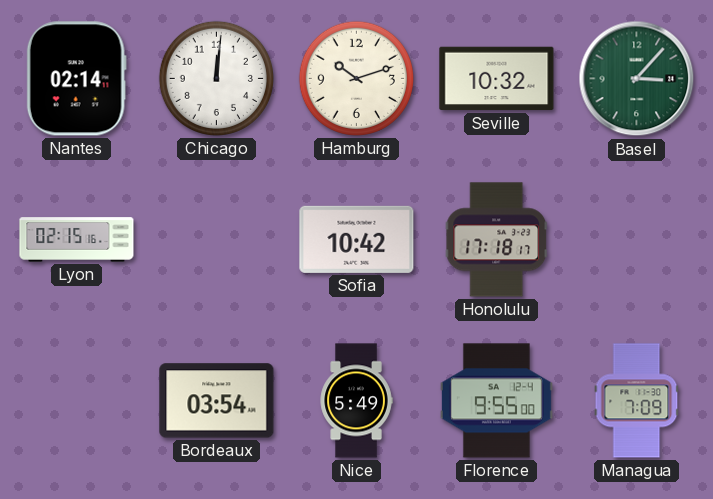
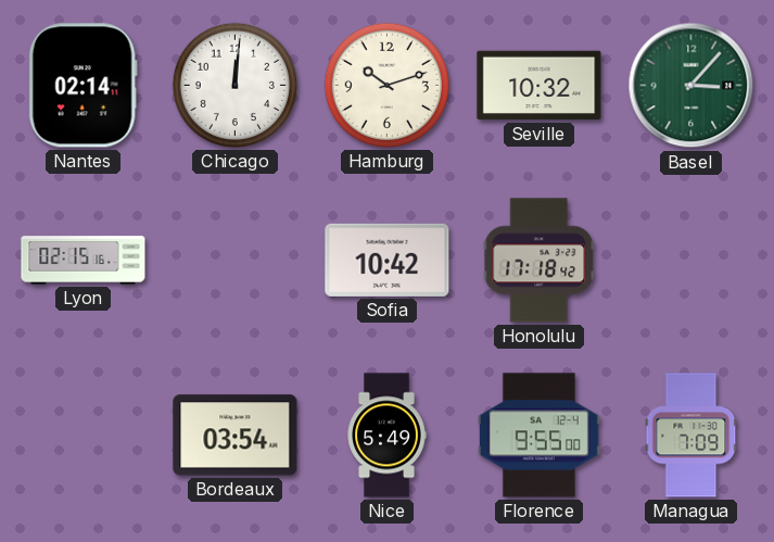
Honolulu: 17:18:17 -> 17:18:42 (540, 261)
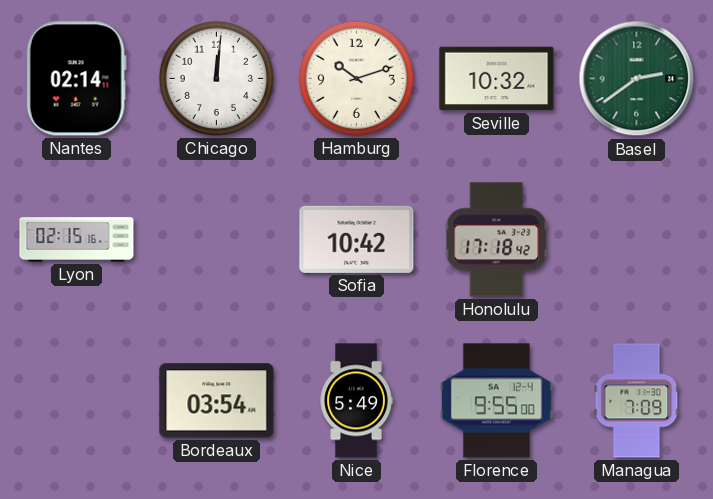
Basel: 3:07 -> 2:39 (637, 79)
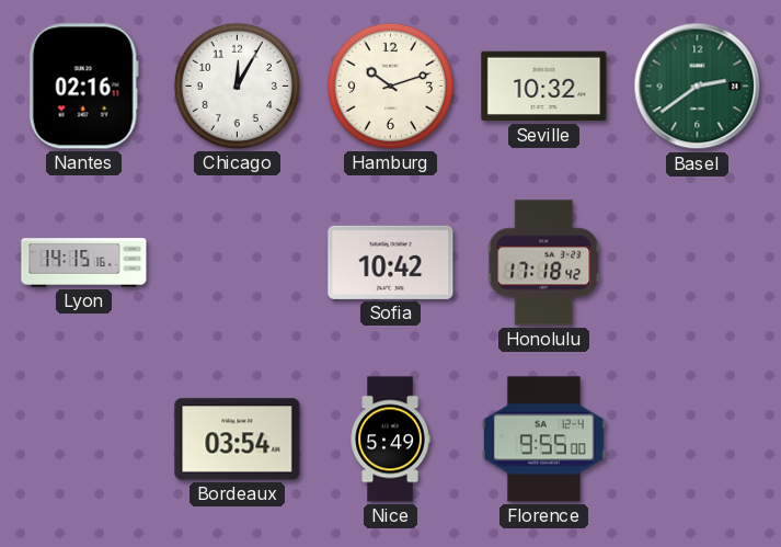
Nantes: 02:14 -> 02:16 (83, 87)
Chicago: 12:01 -> 12:05 (237, 86)
Lyon: 02:15 -> 14:15 (84, 263)
Managua: 7:09 -> none (637, 401)
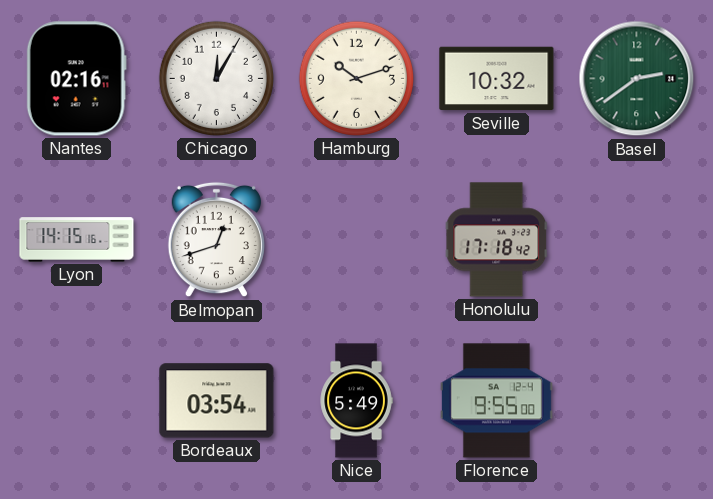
Belmopan: none -> 12:42 (216, 240)
Sofia: 10:42 -> none (391, 262)
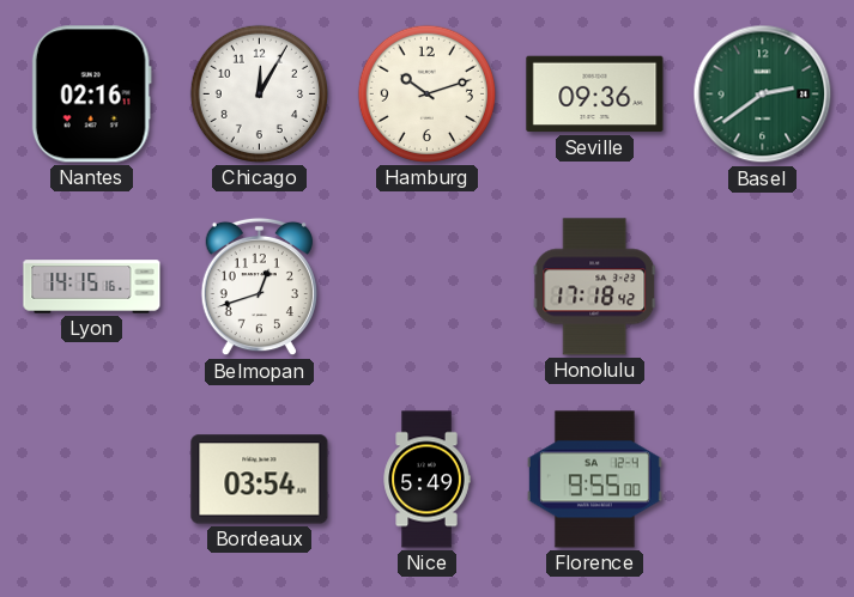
Seville: 10:32 -> 09:36 (595, 95)
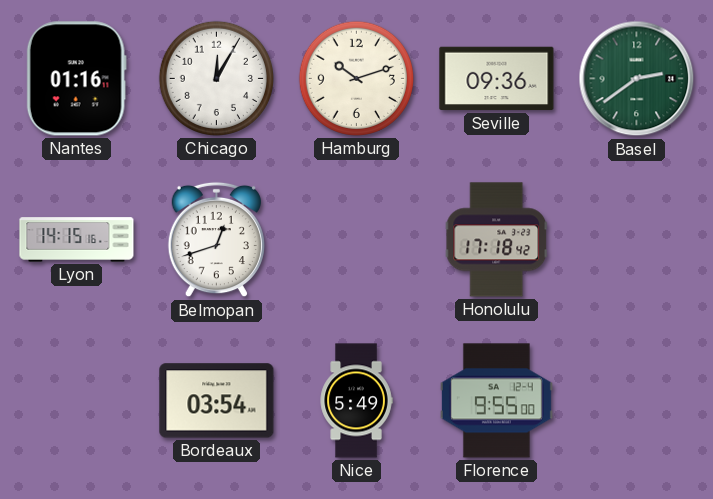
Nantes: 02:16 -> 01:16 (76, 79)
